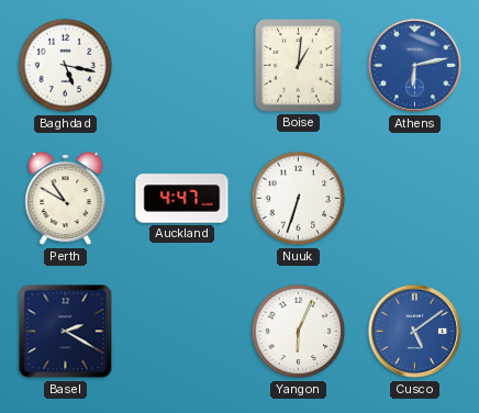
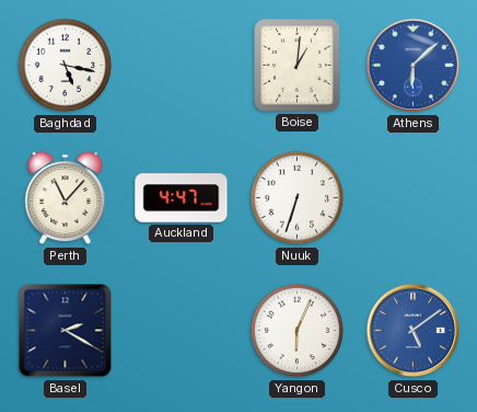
Athens: 6:13 -> 6:08 (414, 66)
Perth: 10:50 -> 11:07 (66, 199)
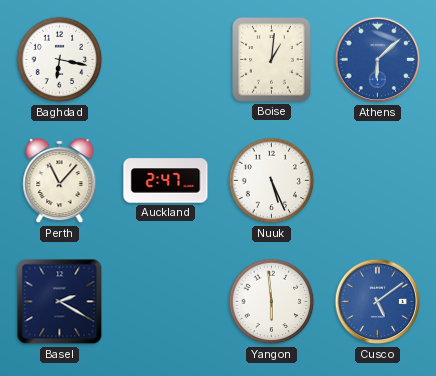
Baghdad: 5:17 -> 6:17 (60, 60)
Auckland: 4:47 -> 2:47 (166, 181)
Nuuk: 6:33 -> 5:26 (272, 181)
Yangon: 6:04 -> 5:59 (272, 302)
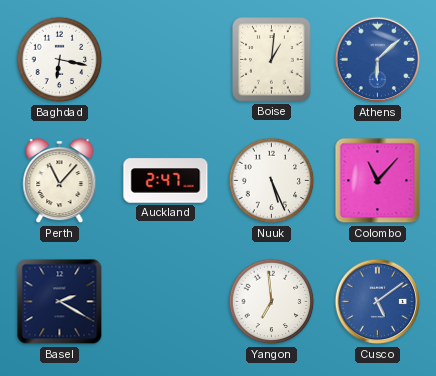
Colombo: none -> 11:07 (378, 181)
Yangon: 5:59 -> 6:59 (272, 302)
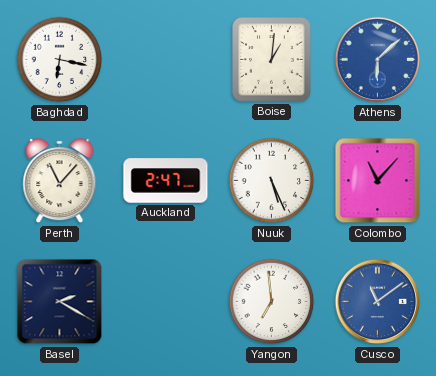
Cusco: 5:09 -> 11:09 (378, 302)
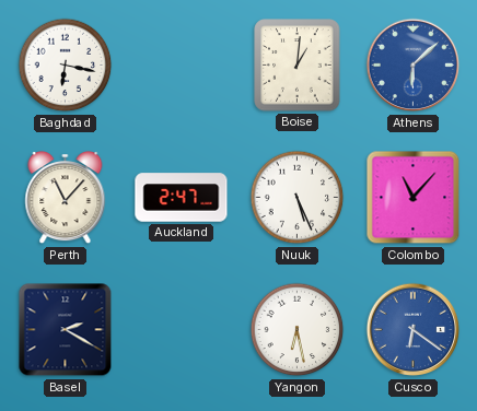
Yangon: 6:59 -> 6:28 (298, 330)
Cusco: 11:09 -> 6:21 (414, 330)
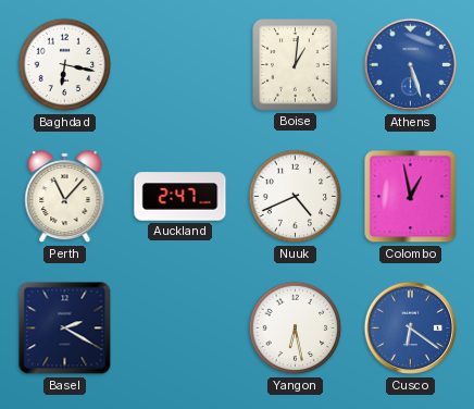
Athens: 6:08 -> 5:27 (411, 65)
Nuuk: 5:26 -> 4:41 (296, 197)
Colombo: 11:07 -> 12:58 (411, 197)
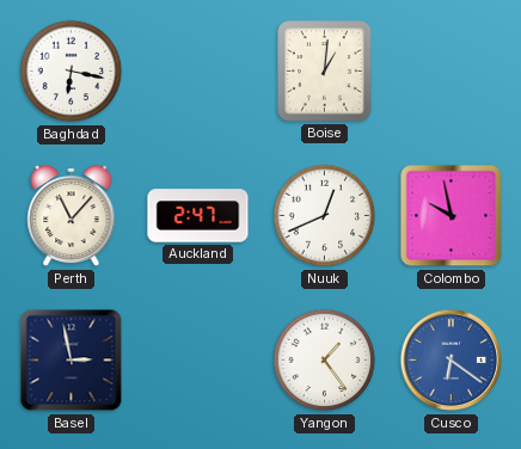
Athens: 5:27 -> none (411, 65)
Nuuk: 4:41 -> 12:41 (325, 216)
Colombo: 12:58 -> 9:58 (452, 216)
Basel: 2:20 -> 2:58 (72, 361)
Yangon: 6:28 -> 1:24 (325, 361)
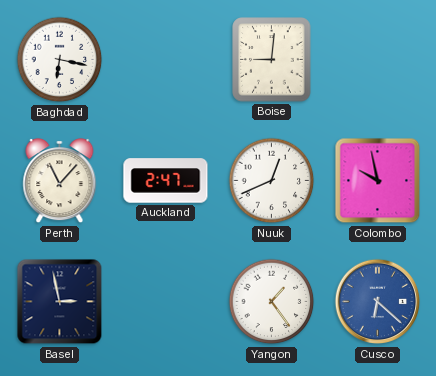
Boise: 1:01 -> 9:01 (272, 60)
Cusco: 6:21 -> 6:22 (378, 302)
